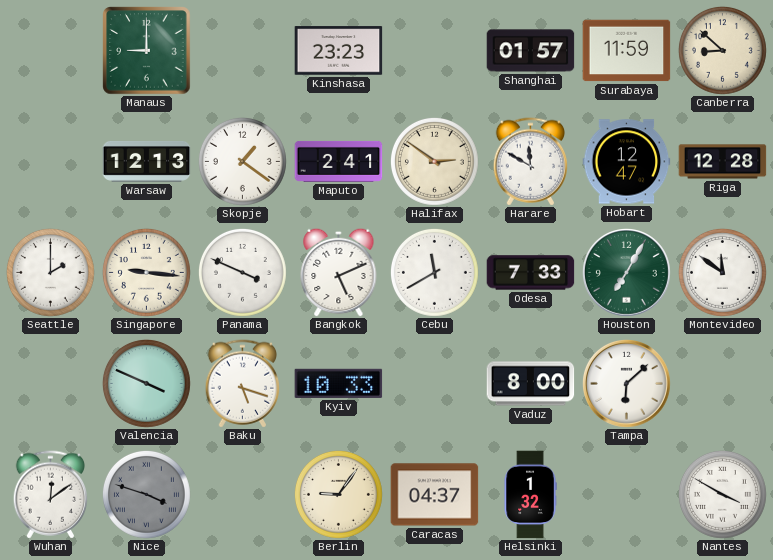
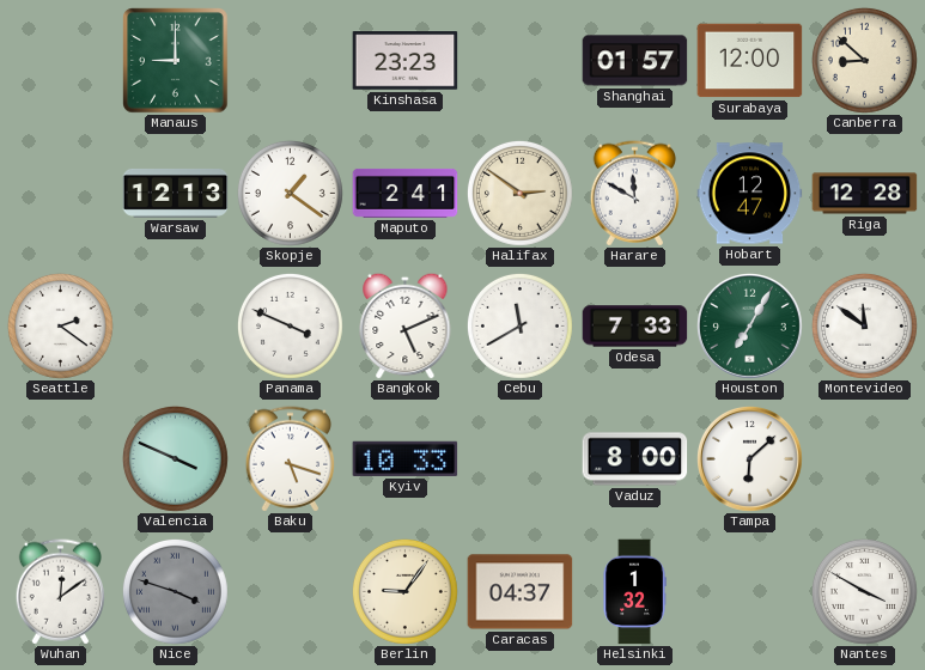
Surabaya: 11:59 -> 12:00 (750, 61)
Seattle: 2:00 -> 2:21 (60, 325)
Singapore: 9:16 -> none (146, 272)
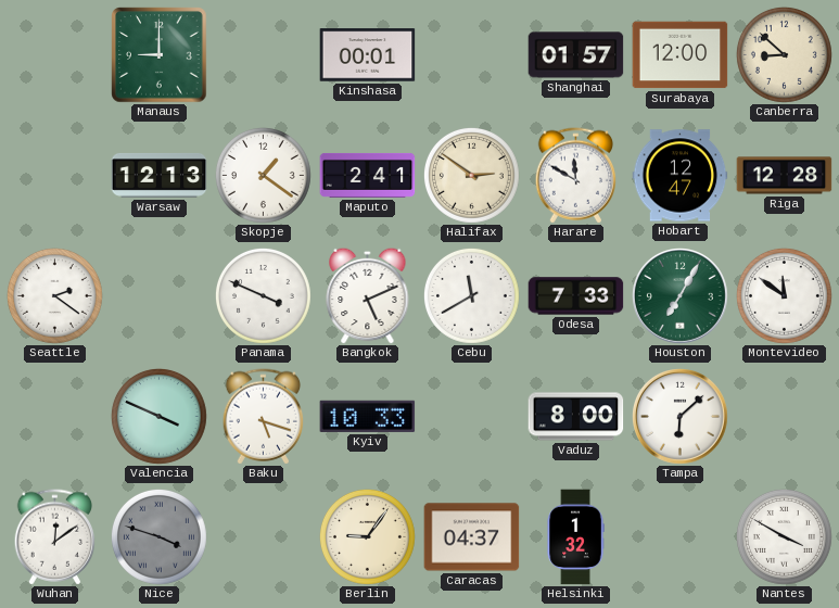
Kinshasa: 23:23 -> 00:01 (368, 55)
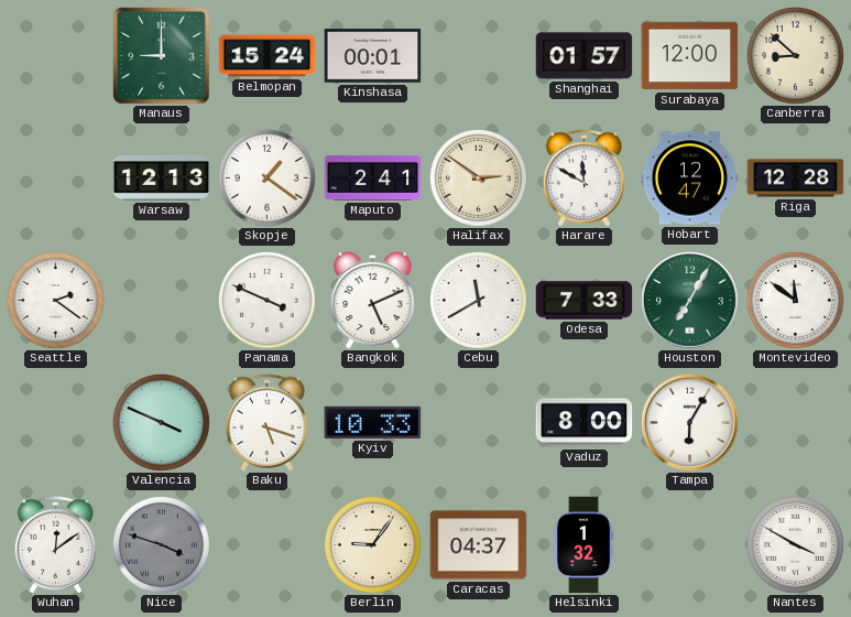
Belmopan: none -> 15:24 (268, 56)
Tampa: 6:08 -> 6:05 (690, 423)
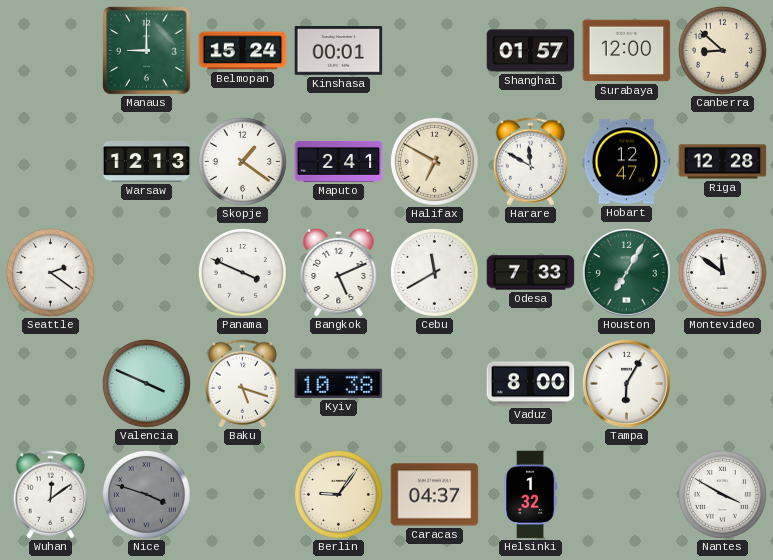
Halifax: 2:51 -> 6:50 (434, 161)
Kyiv: 10:33 -> 10:38 (339, 383)
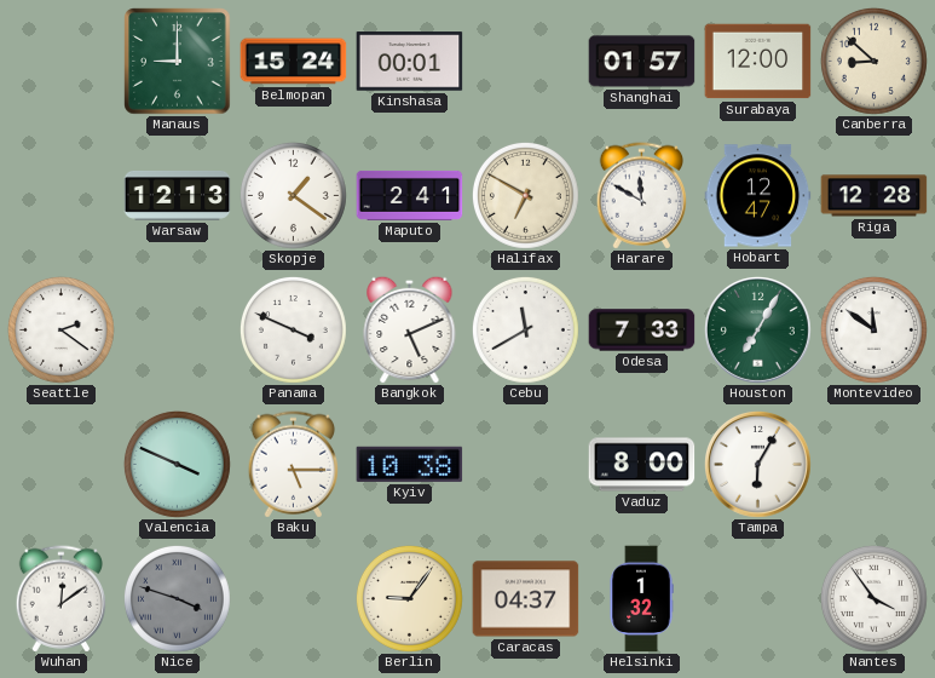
Baku: 5:18 -> 5:15 (293, 465)
Nantes: 3:50 -> 3:54 (873, 598)
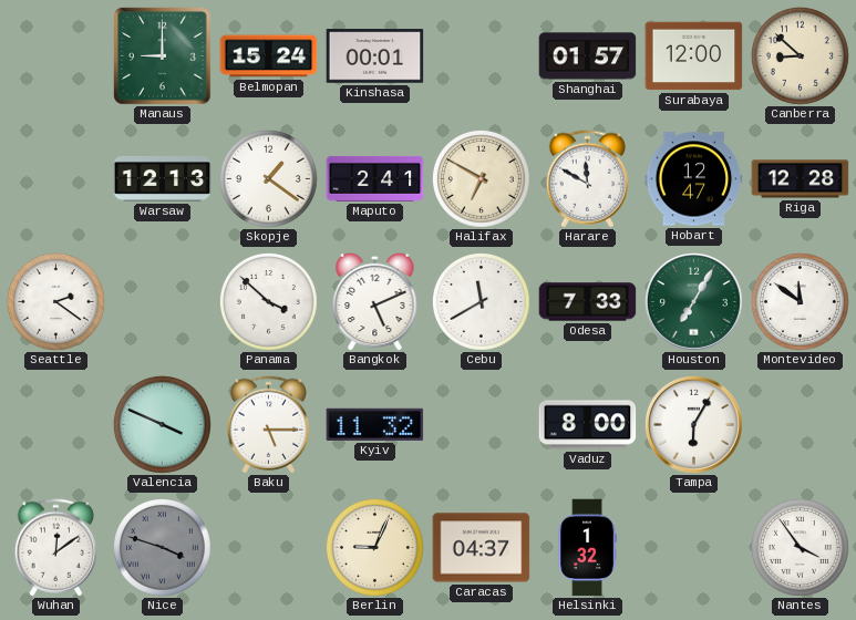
Panama: 3:49 -> 3:52 (268, 301)
Kyiv: 10:38 -> 11:32 (375, 424)
Berlin: 9:06 -> 9:04 (374, 547)
